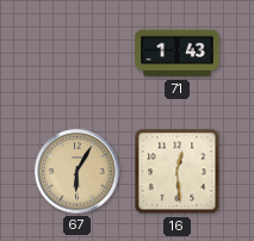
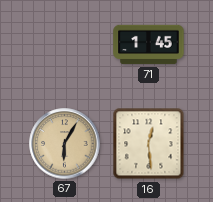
71: 1:43 -> 1:45 (149, 45)
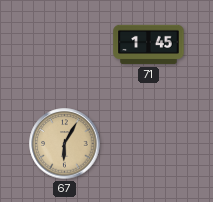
16: 12:29 -> none (149, 144)
